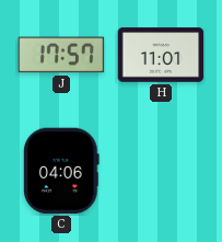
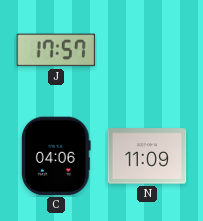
H: 11:01 -> none (161, 55)
N: none -> 11:09 (147, 156)
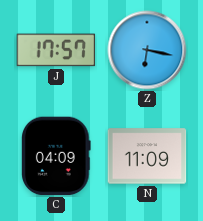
Z: none -> 6:17 (147, 50)
C: 04:06 -> 04:09 (57, 156)
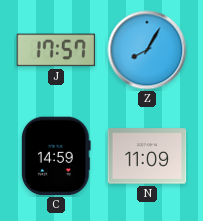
Z: 6:17 -> 8:05 (147, 50)
C: 04:09 -> 14:59 (57, 156)
